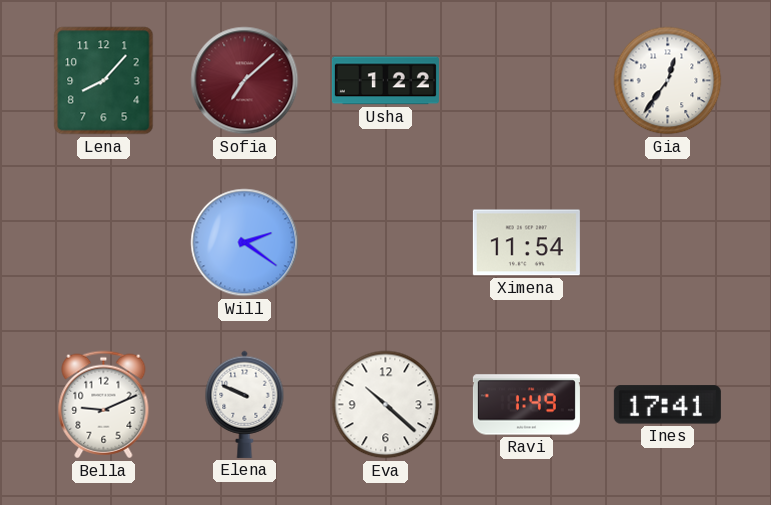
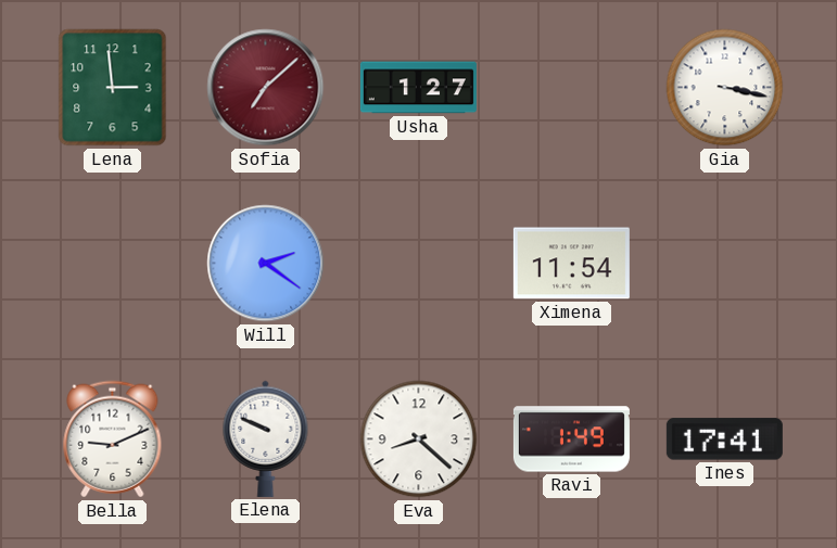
Lena: 8:07 -> 2:59 (113, 88)
Usha: 1:22 -> 1:27 (418, 88)
Gia: 12:36 -> 3:17 (725, 88)
Eva: 10:22 -> 8:22 (419, 439)
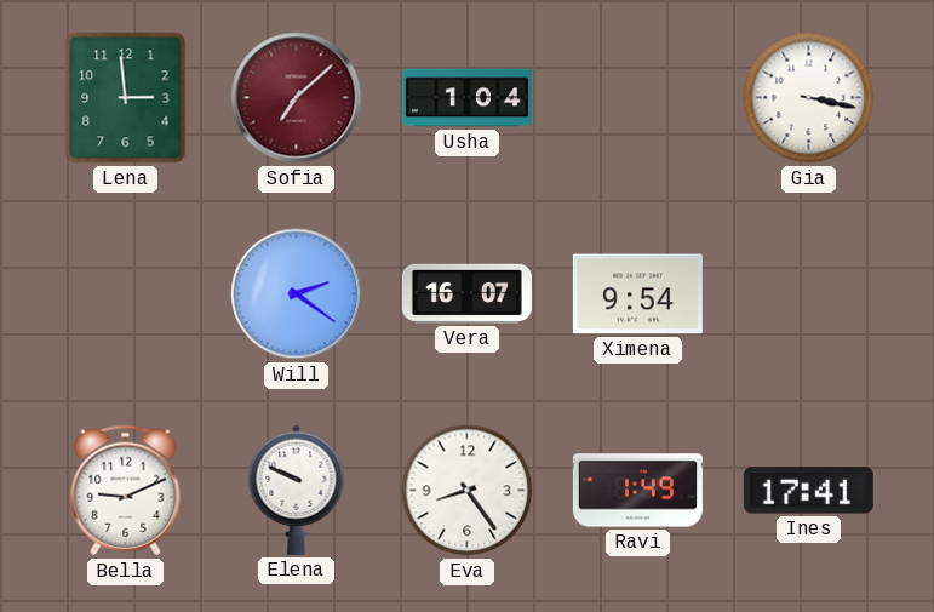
Usha: 1:27 -> 1:04 (466, 98)
Vera: none -> 16:07 (466, 293)
Ximena: 11:54 -> 9:54 (637, 294)
Eva: 8:22 -> 8:24 (468, 491)
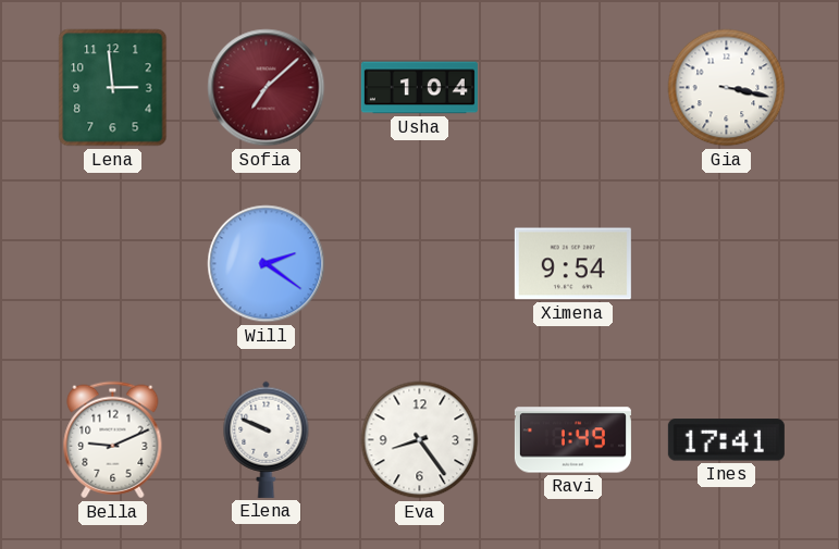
Vera: 16:07 -> none (466, 293)
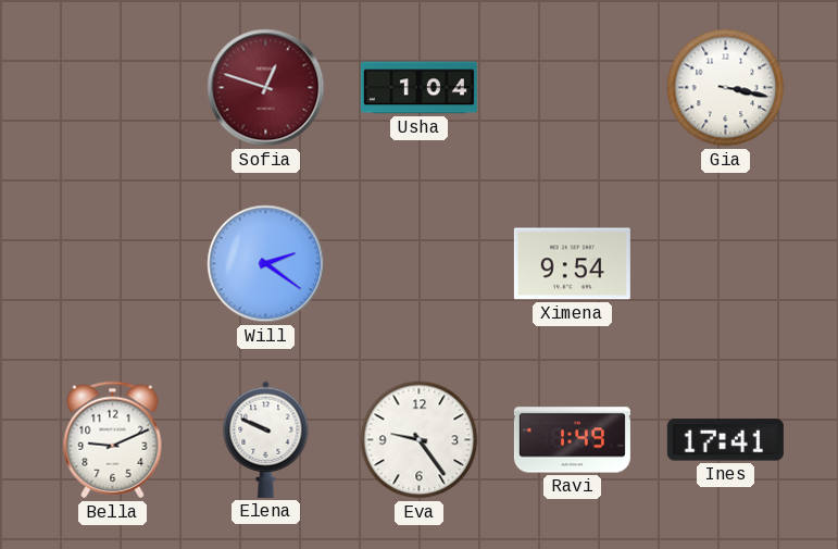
Lena: 2:59 -> none (113, 88)
Sofia: 7:08 -> 12:48 (266, 88)
Eva: 8:24 -> 9:24 (420, 440)
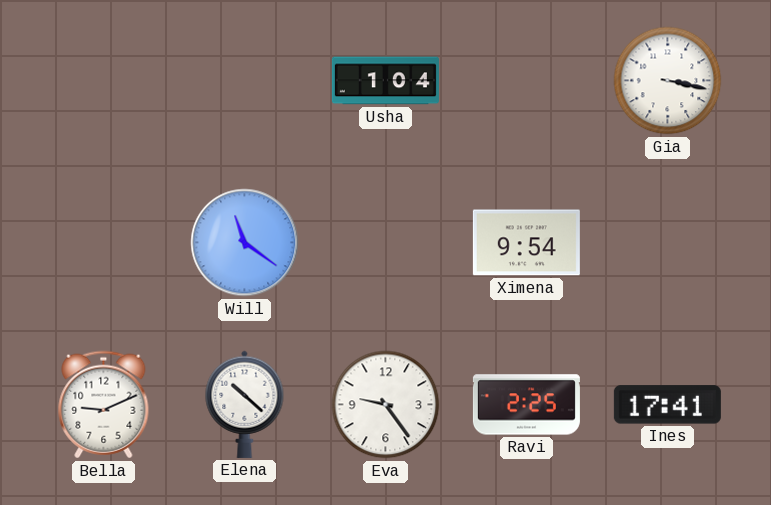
Sofia: 12:48 -> none (266, 88)
Will: 2:21 -> 11:21 (245, 243)
Elena: 9:49 -> 10:22 (245, 404)
Ravi: 1:49 -> 2:25 (526, 405)
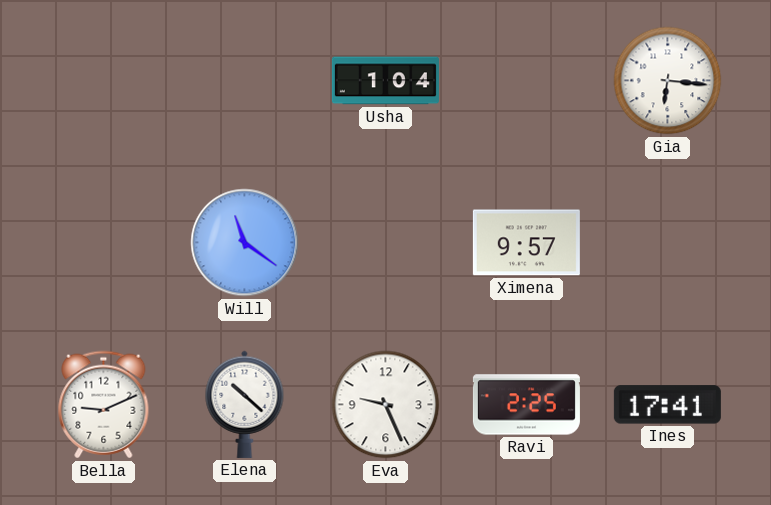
Gia: 3:17 -> 6:16 (668, 81)
Ximena: 9:54 -> 9:57 (526, 243)
Eva: 9:24 -> 9:26 (386, 405)
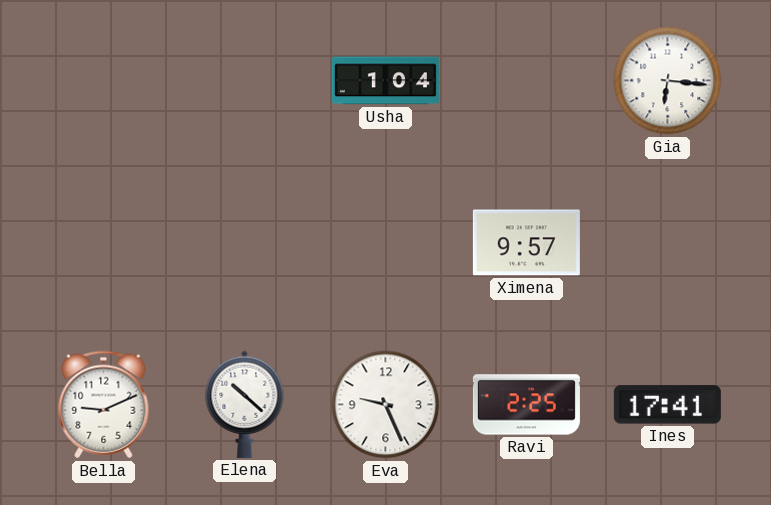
Will: 11:21 -> none (245, 243)
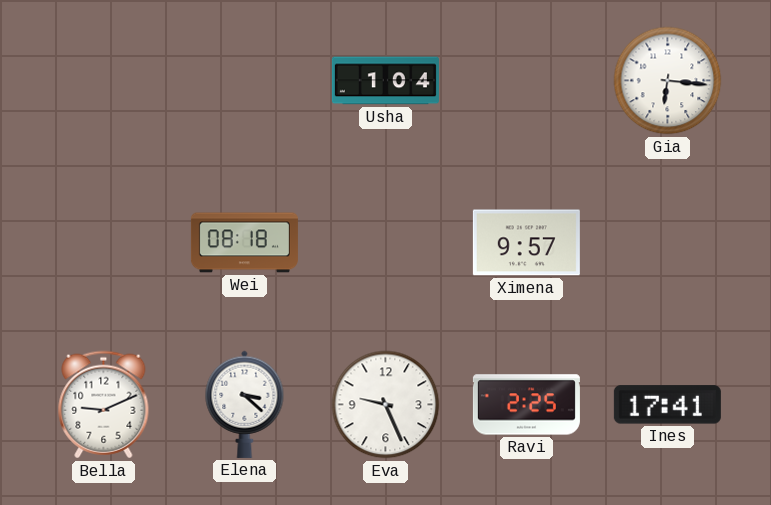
Wei: none -> 08:18 (244, 243)
Elena: 10:22 -> 3:22 (245, 404)
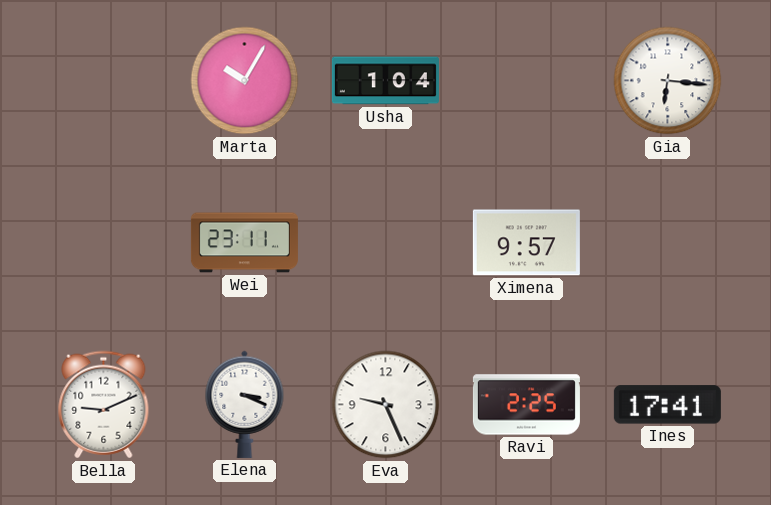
Marta: none -> 10:05 (245, 81)
Wei: 08:18 -> 23:11 (244, 243)
Elena: 3:22 -> 3:19 (245, 404)
